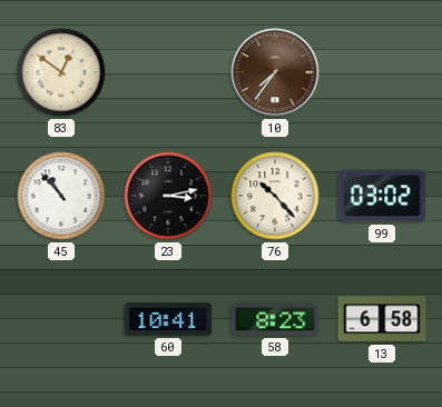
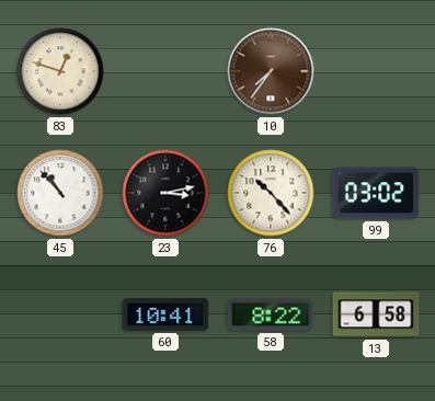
83: 12:51 -> 12:48 (60, 71)
58: 8:23 -> 8:22 (271, 314)
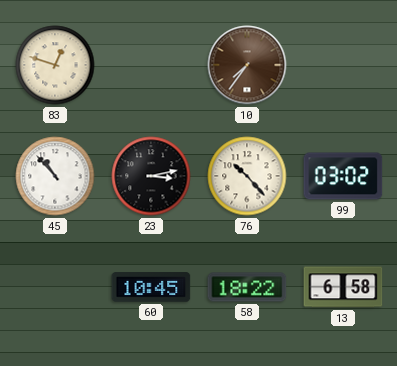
60: 10:41 -> 10:45 (151, 287)
58: 8:22 -> 18:22 (247, 287)
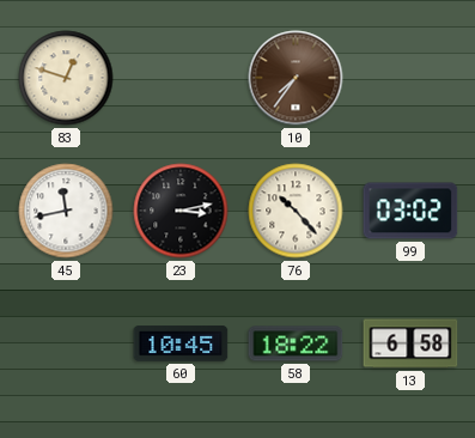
45: 10:53 -> 11:43 (66, 211)
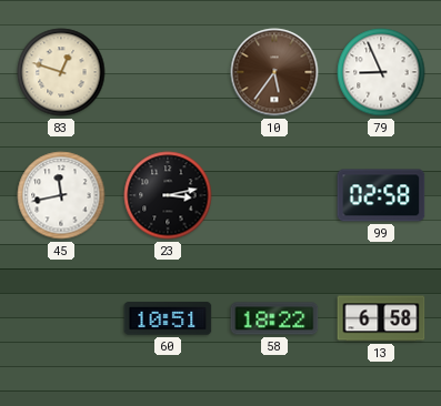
10: 7:36 -> 5:36 (274, 72)
79: none -> 8:56 (381, 72)
76: 10:23 -> none (296, 211)
99: 03:02 -> 02:58 (381, 195)
60: 10:45 -> 10:51 (168, 318)
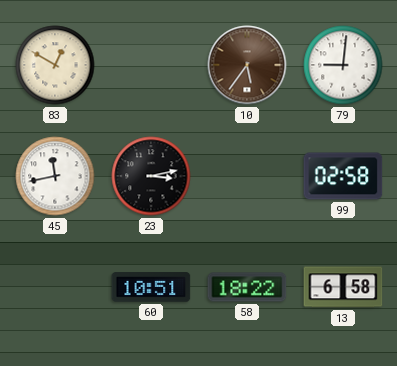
83: 12:48 -> 12:50 (55, 65)
79: 8:56 -> 9:01 (343, 65)
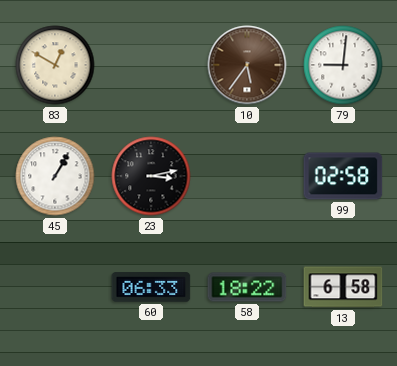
45: 11:43 -> 1:05 (55, 176)
60: 10:51 -> 06:33 (151, 287)
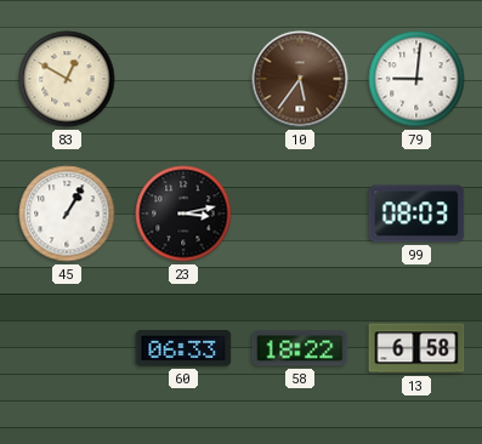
99: 02:58 -> 08:03 (416, 214)
